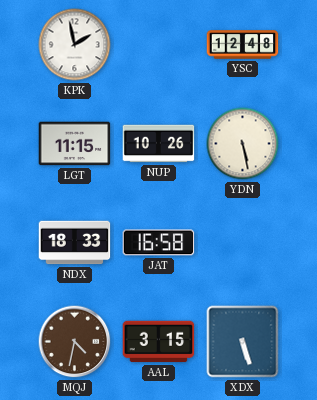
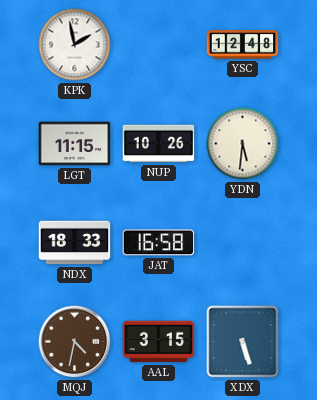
YDN: 5:28 -> 5:31 (243, 144)
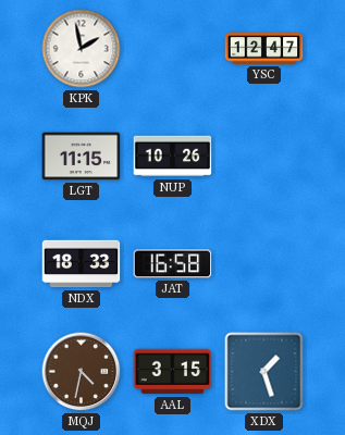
YSC: 12:48 -> 12:47 (264, 49)
YDN: 5:31 -> none (243, 144)
XDX: 5:27 -> 1:27 (264, 372)
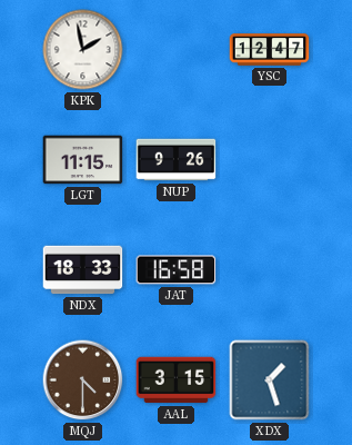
NUP: 10:26 -> 9:26 (177, 160)
MQJ: 4:32 -> 4:30 (83, 380)
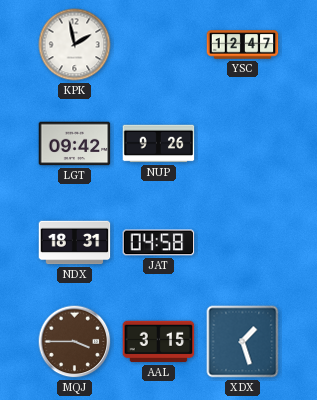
LGT: 11:15 -> 09:42 (75, 144)
NDX: 18:33 -> 18:31 (75, 243)
JAT: 16:58 -> 04:58 (159, 243)
MQJ: 4:30 -> 3:45 (75, 342)
